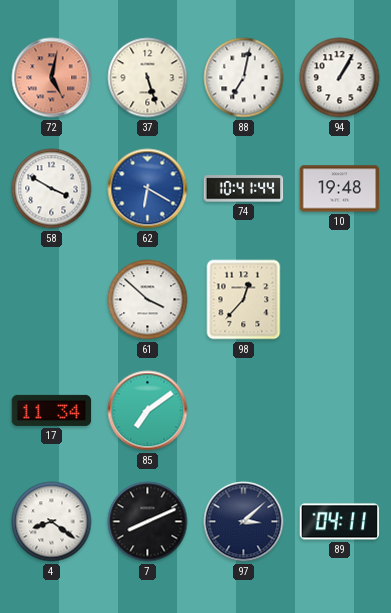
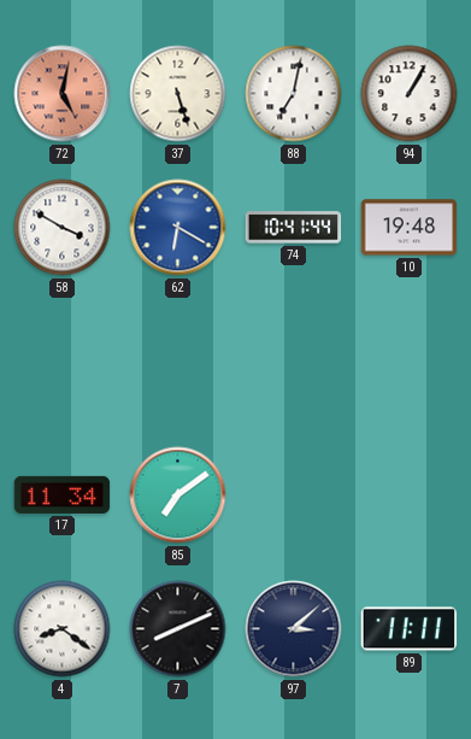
61: 3:52 -> none (148, 300)
98: 12:37 -> none (244, 300)
89: 04:11 -> 11:11 (410, 629)
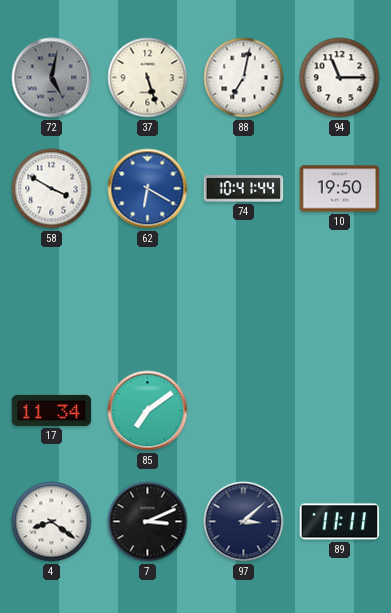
72 dial: salmon -> grey (52, 78)
94: 1:05 -> 11:15 (340, 78)
10: 19:48 -> 19:50 (340, 189)
7: 8:11 -> 3:11 (148, 522)
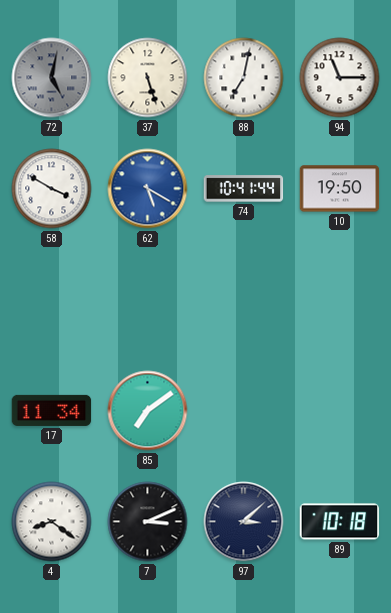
62: 6:20 -> 5:20 (148, 189)
89: 11:11 -> 10:18 (340, 522)
